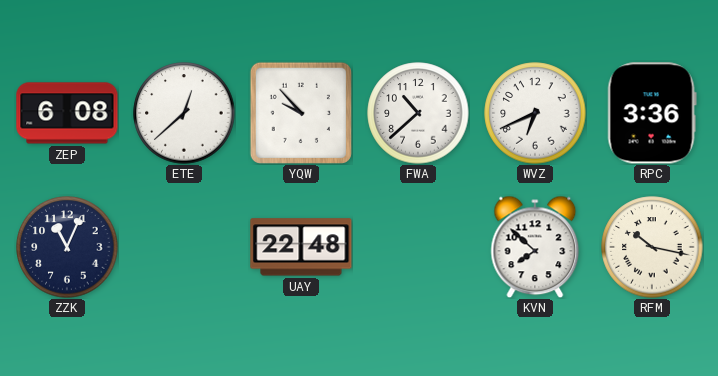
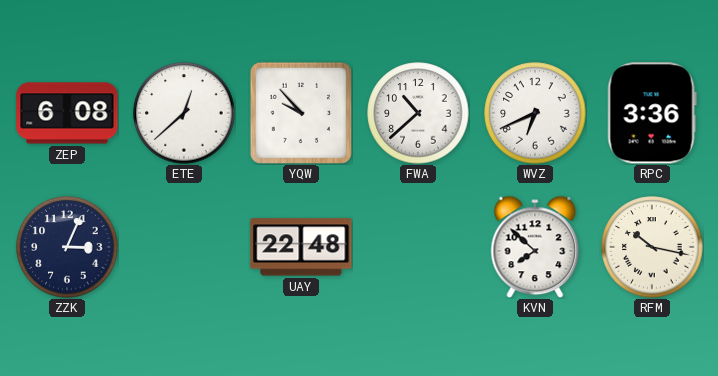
ZZK: 11:04 -> 3:04 (67, 247)
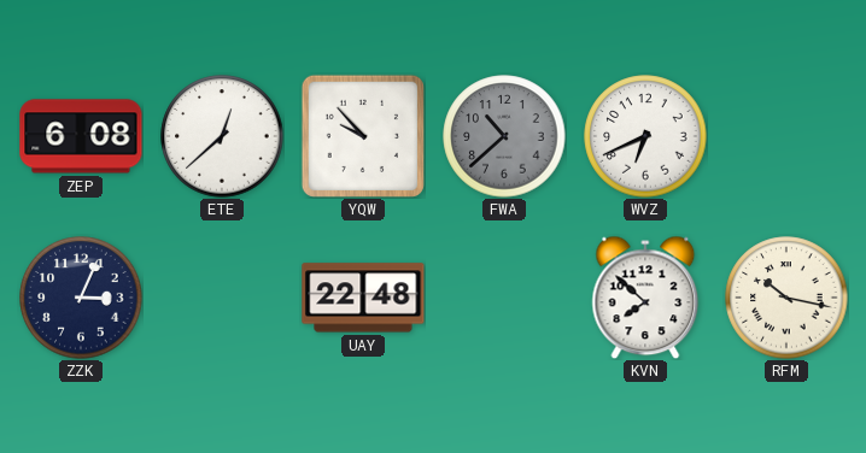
FWA dial: white -> grey (504, 136)
RPC: 3:36 -> none (652, 113)
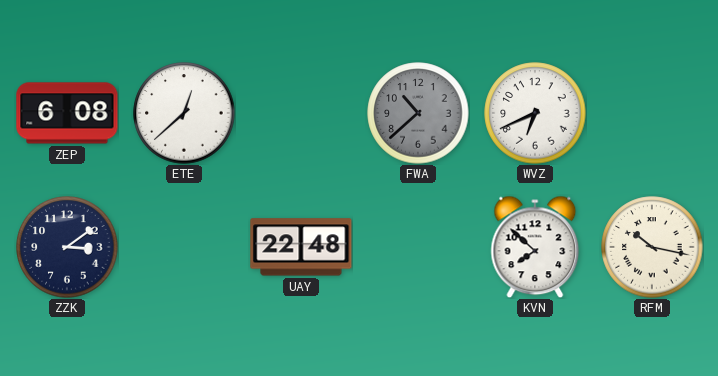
YQW: 9:53 -> none (363, 136)
ZZK: 3:04 -> 3:09 (67, 247)
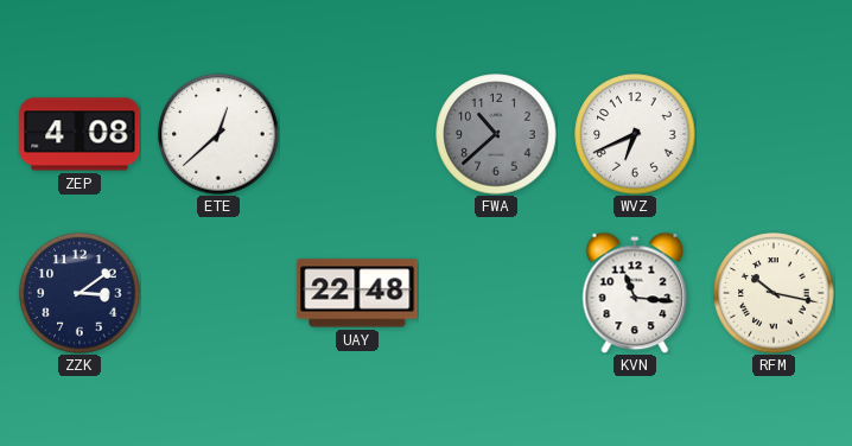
ZEP: 6:08 -> 4:08 (80, 134)
KVN: 7:52 -> 11:16 (635, 293)
